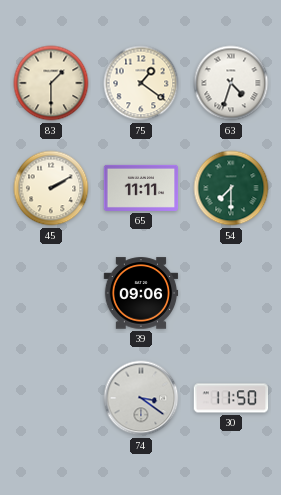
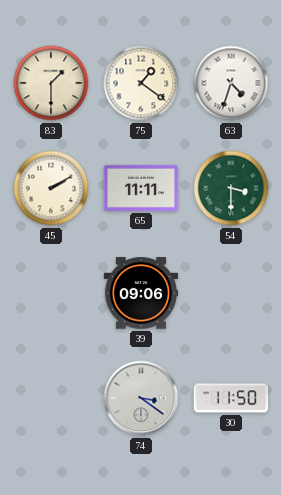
54: 7:30 -> 3:30 (231, 188)
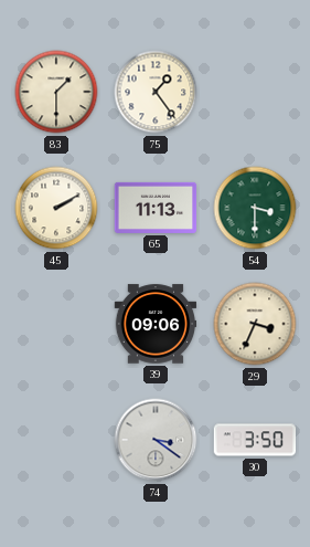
75: 1:21 -> 1:24 (156, 92)
63: 4:33 -> none (231, 83)
65: 11:11 -> 11:13 (156, 208)
29: none -> 3:34 (255, 324)
30: 11:50 -> 3:50 (255, 440)
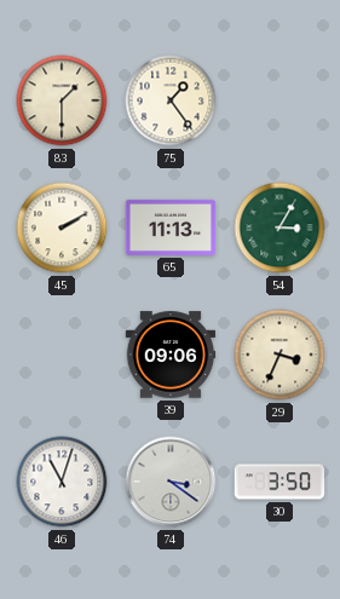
54: 3:30 -> 3:05 (280, 227)
46: none -> 11:03 (62, 482)
